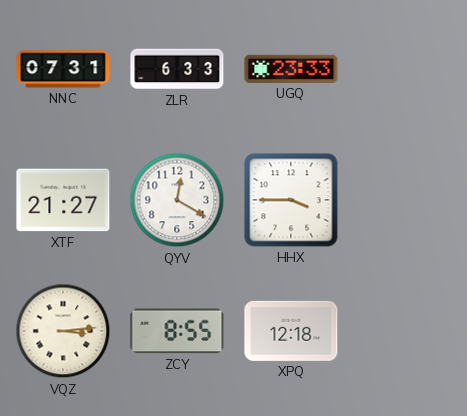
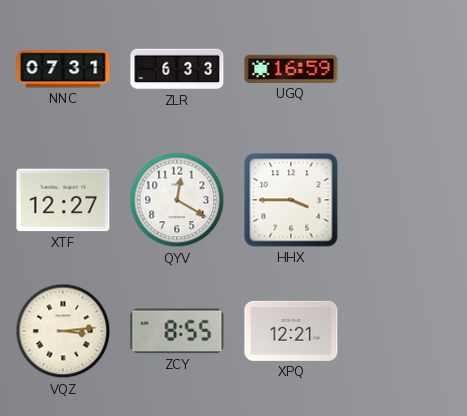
UGQ: 23:33 -> 16:59 (291, 69)
XTF: 21:27 -> 12:27 (63, 200)
XPQ: 12:18 -> 12:21 (291, 331)
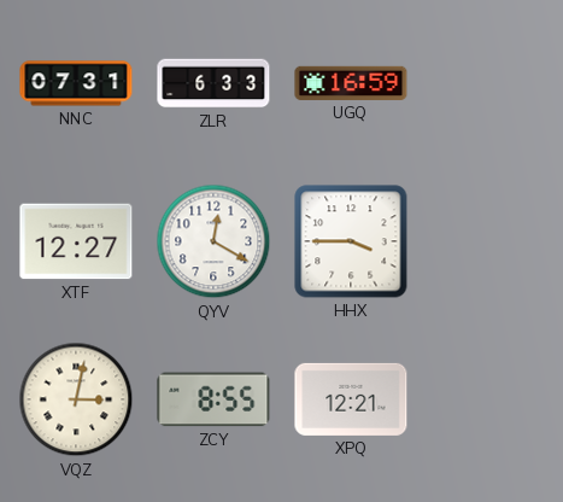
VQZ: 3:14 -> 3:02 (76, 399)
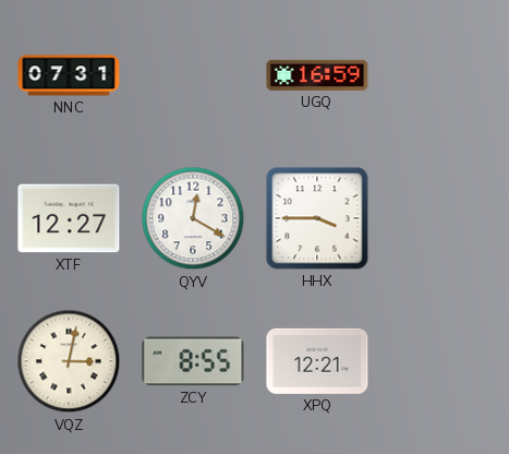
ZLR: 6:33 -> none (213, 83)
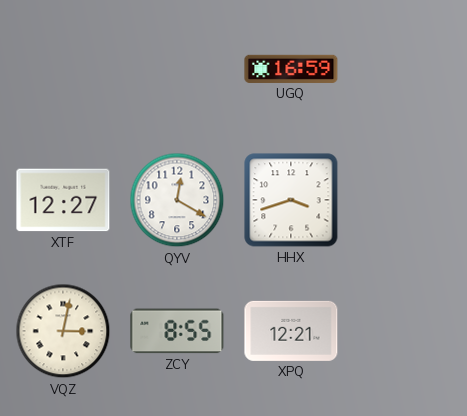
NNC: 07:31 -> none (69, 75)
HHX: 3:45 -> 3:42 (291, 200)
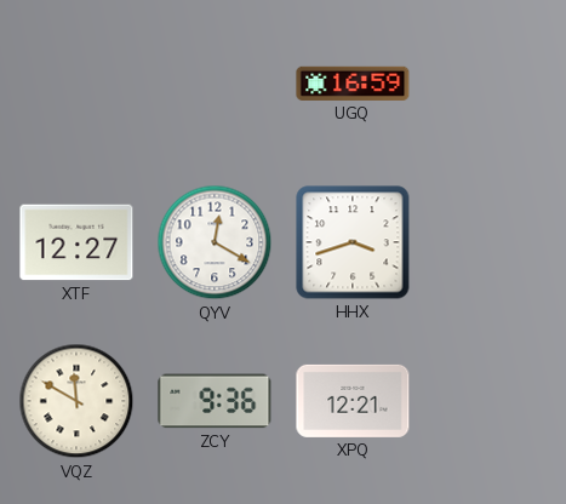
VQZ: 3:02 -> 11:50 (76, 401)
ZCY: 8:55 -> 9:36 (215, 401)
